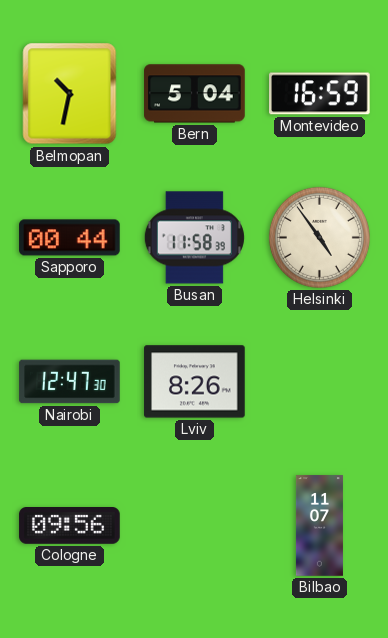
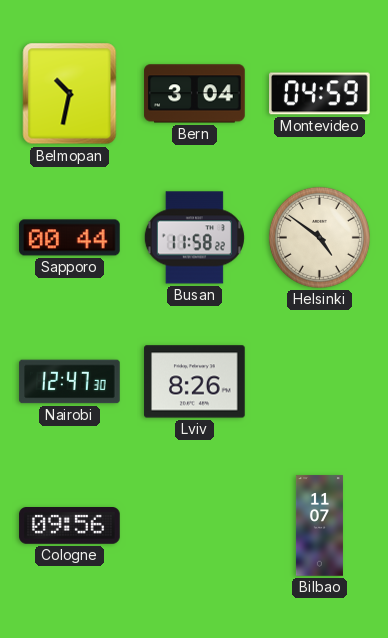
Bern: 5:04 -> 3:04 (195, 94)
Montevideo: 16:59 -> 04:59 (320, 94)
Busan: 11:58:39 -> 11:58:22 (194, 238)
Helsinki: 4:54 -> 4:51 (319, 237)
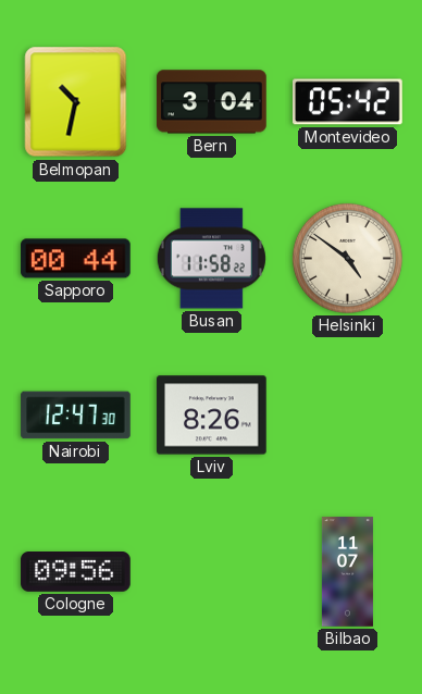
Montevideo: 04:59 -> 05:42 (348, 102)
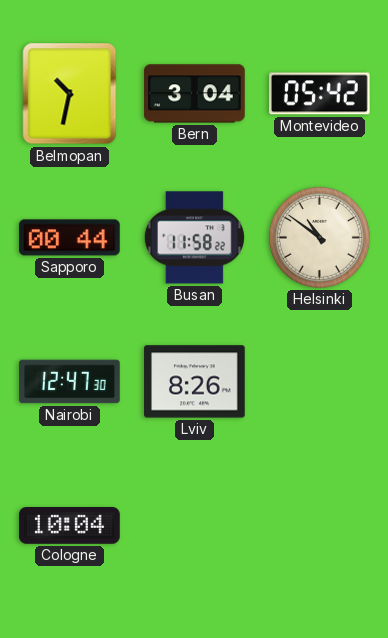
Helsinki: 4:51 -> 10:51 (319, 237)
Cologne: 09:56 -> 10:04 (70, 526)
Bilbao: 11:07 -> none (347, 572)
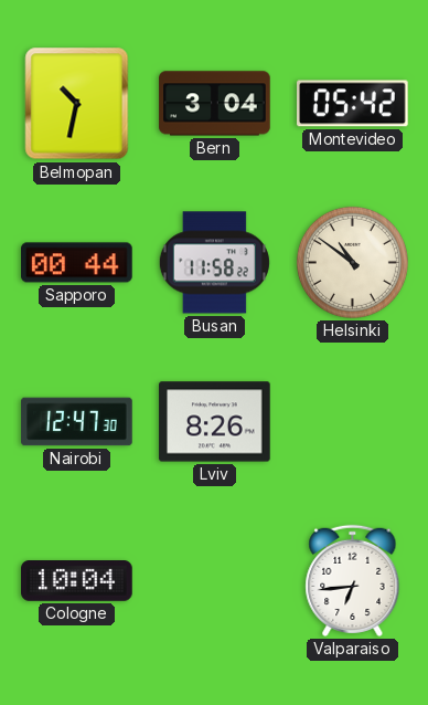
Valparaiso: none -> 6:44 (353, 580)
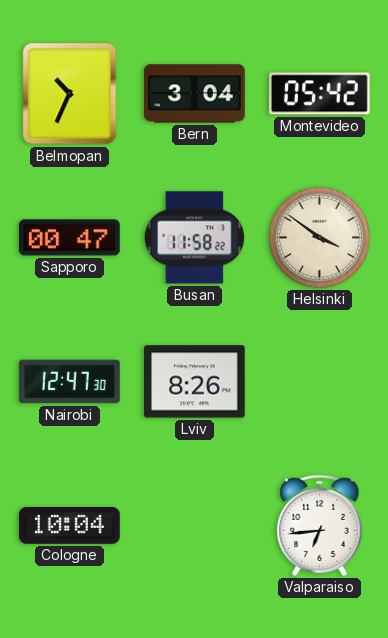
Belmopan: 10:32 -> 10:34 (70, 94)
Sapporo: 00:44 -> 00:47 (70, 238)
Helsinki: 10:51 -> 3:51 (319, 237)
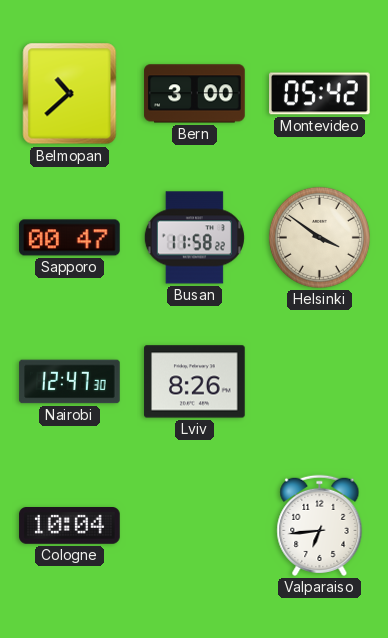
Belmopan: 10:34 -> 10:38 (70, 94)
Bern: 3:04 -> 3:00 (195, 94)
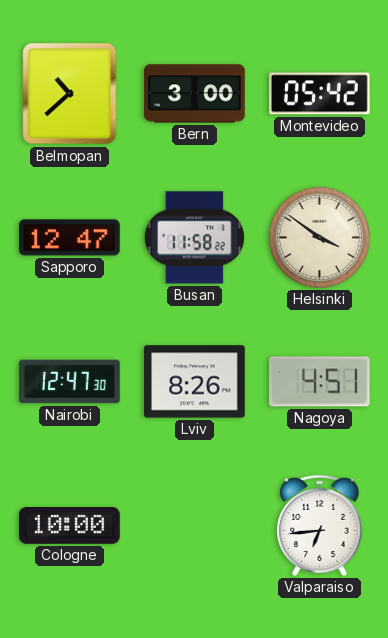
Sapporo: 00:47 -> 12:47 (70, 238)
Nagoya: none -> 4:51 (320, 382)
Cologne: 10:04 -> 10:00 (70, 526)
